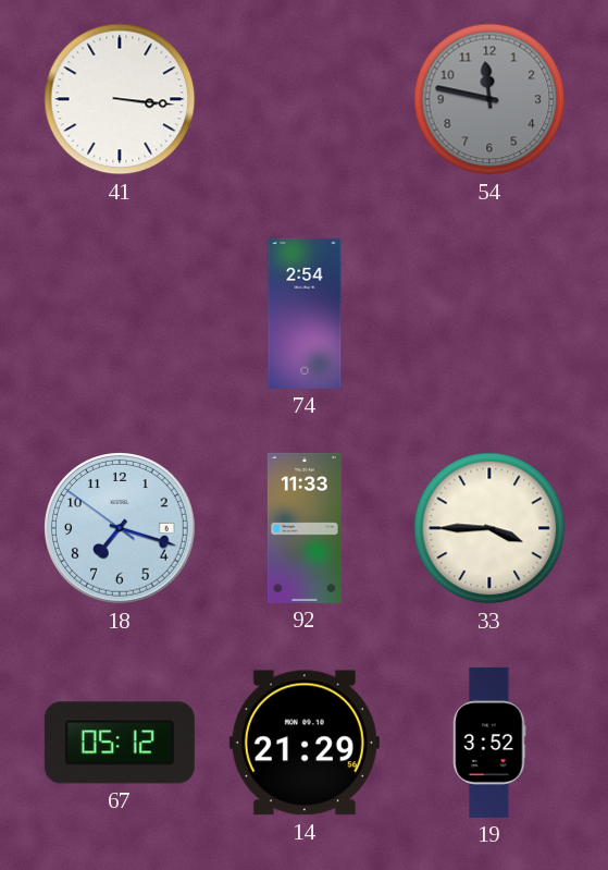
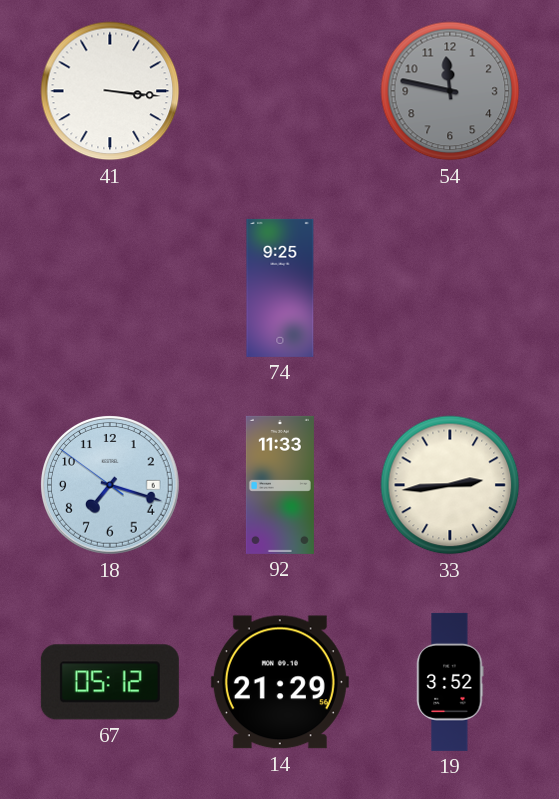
74: 2:54 -> 9:25 (280, 288)
33: 3:45 -> 2:44 (450, 485)
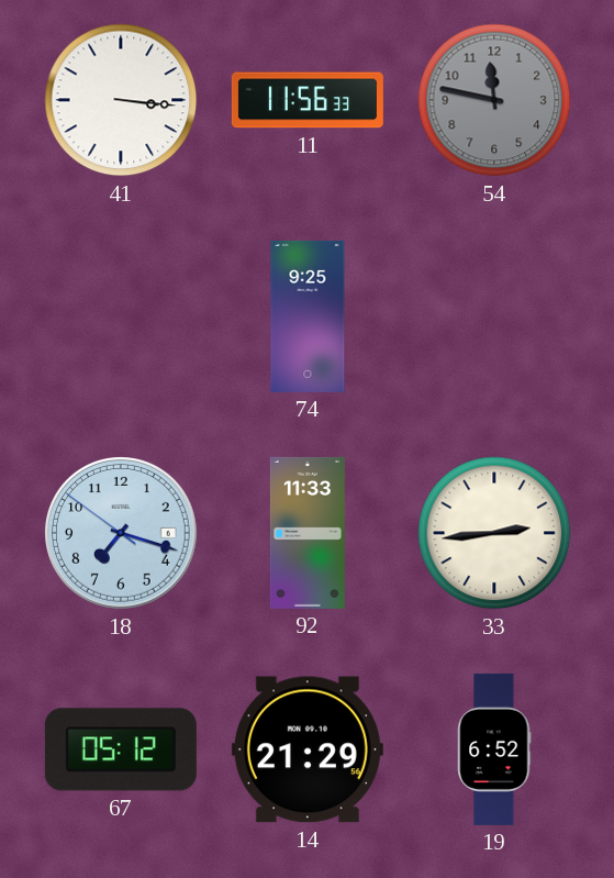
11: none -> 11:56 (308, 100)
19: 3:52 -> 6:52 (494, 749)
